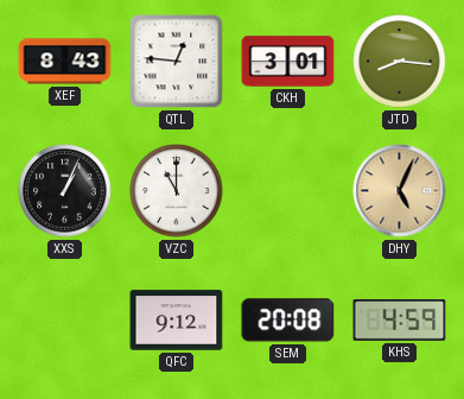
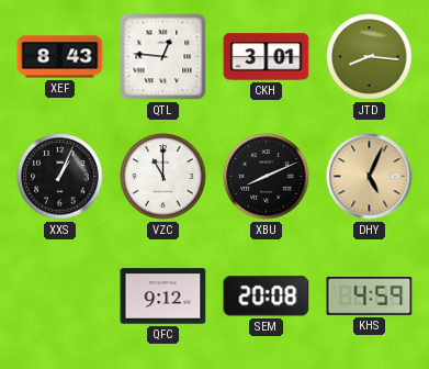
XBU: none -> 8:11 (267, 177)
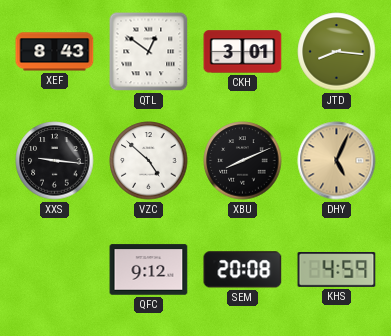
QTL: 12:46 -> 12:51 (149, 52)
XXS: 1:04 -> 9:16 (55, 161)
VZC: 11:00 -> 4:52 (149, 161)
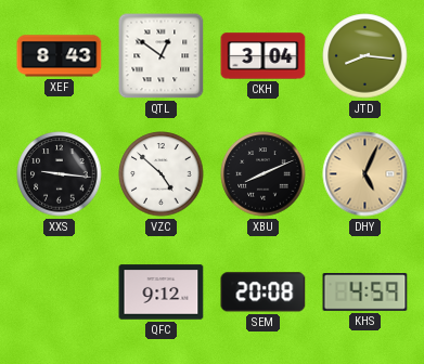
CKH: 3:01 -> 3:04 (264, 56)
